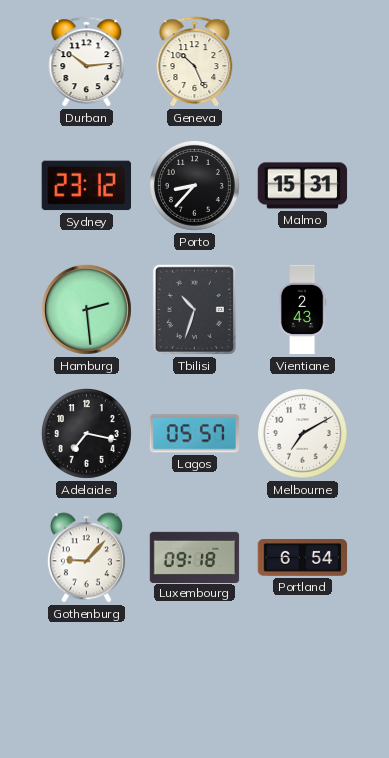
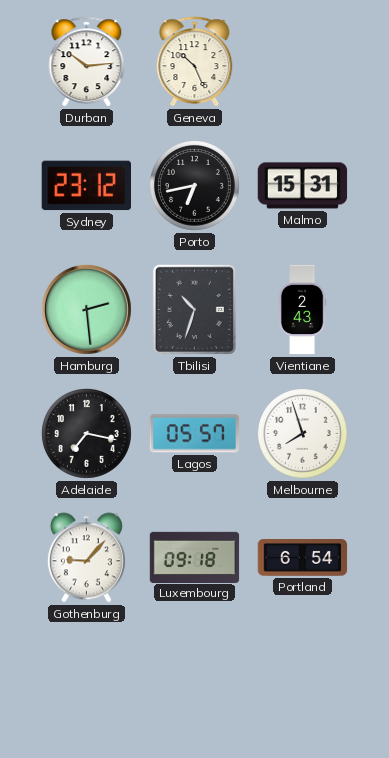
Porto: 8:37 -> 6:43 (194, 185)
Melbourne: 7:10 -> 7:57 (302, 433)
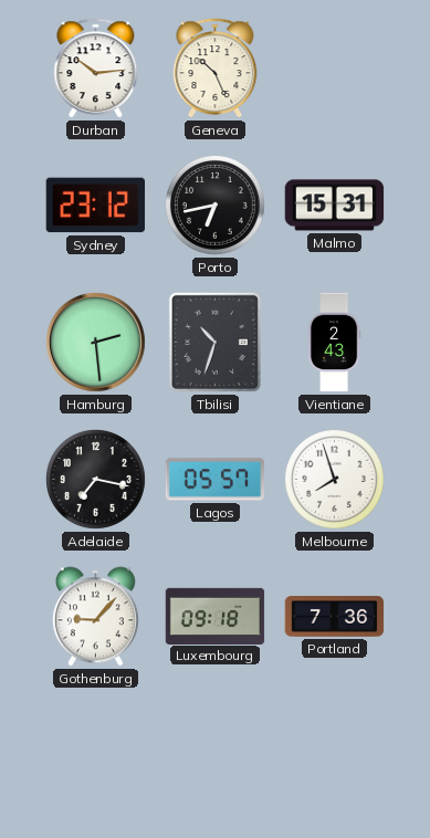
Portland: 6:54 -> 7:36 (335, 617)
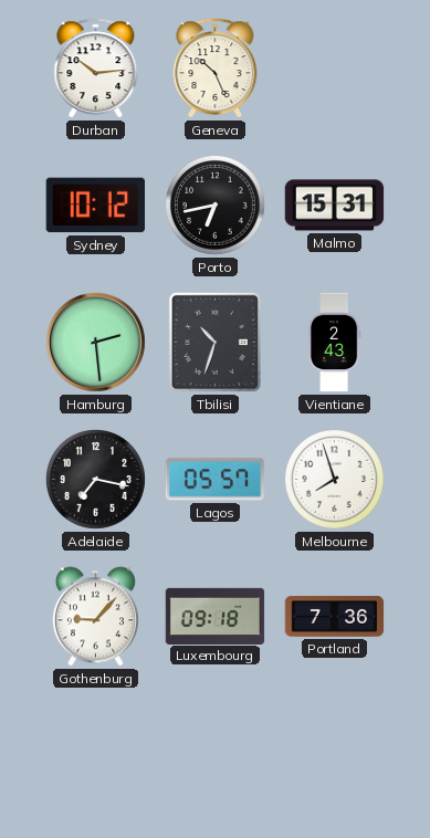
Sydney: 23:12 -> 10:12 (95, 206)
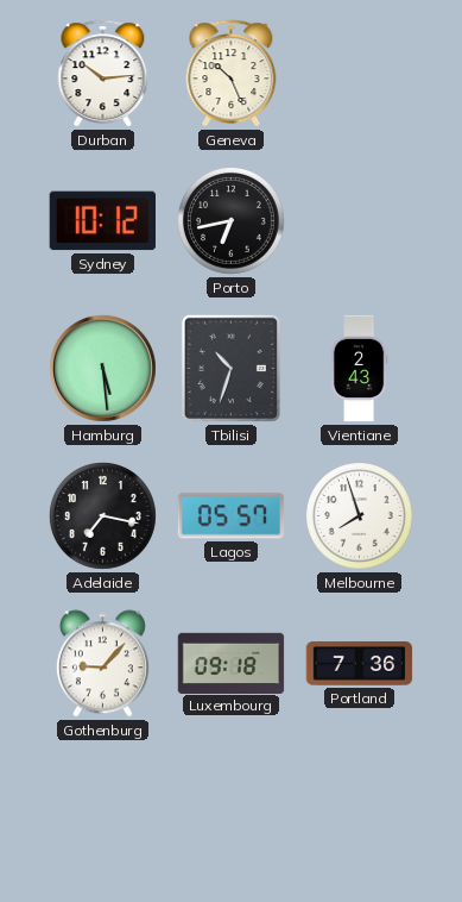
Malmo: 15:31 -> none (335, 206)
Hamburg: 2:29 -> 5:29 (102, 368)
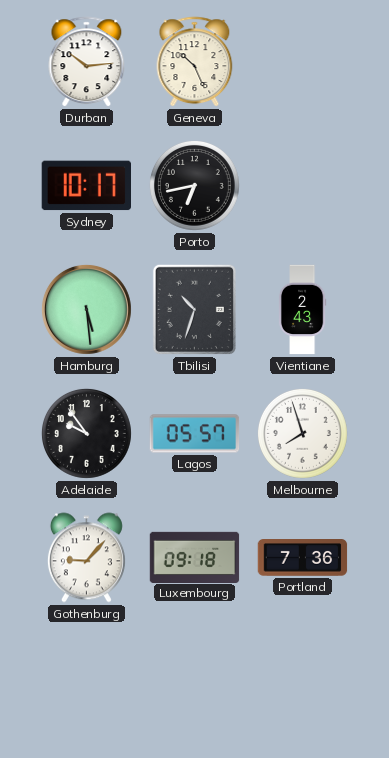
Sydney: 10:12 -> 10:17 (86, 186)
Adelaide: 7:17 -> 9:54 (86, 433)
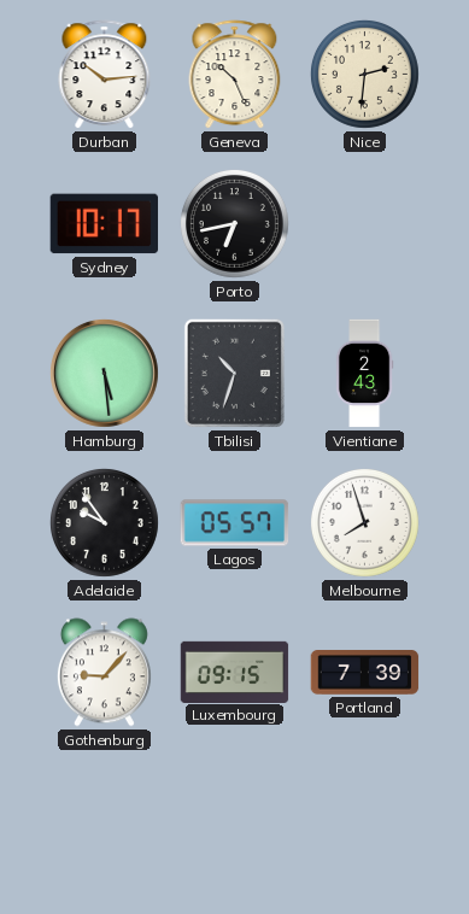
Nice: none -> 2:31 (364, 74)
Luxembourg: 09:18 -> 09:15 (235, 672)
Portland: 7:36 -> 7:39 (365, 673)
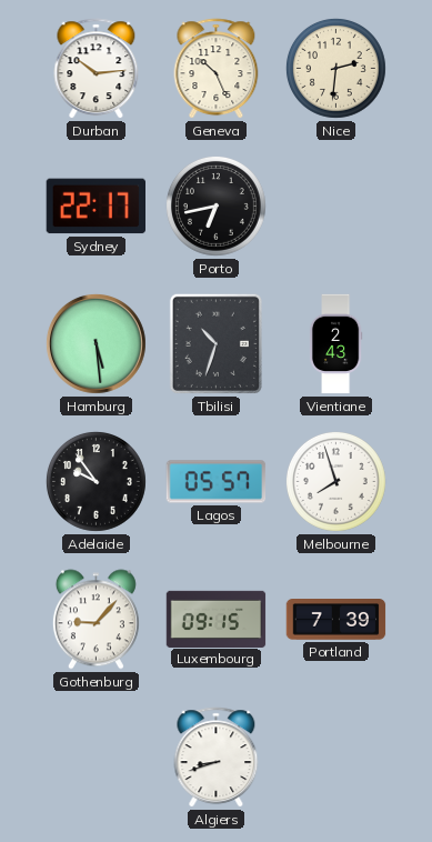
Sydney: 10:17 -> 22:17 (96, 207)
Algiers: none -> 8:42 (217, 758)
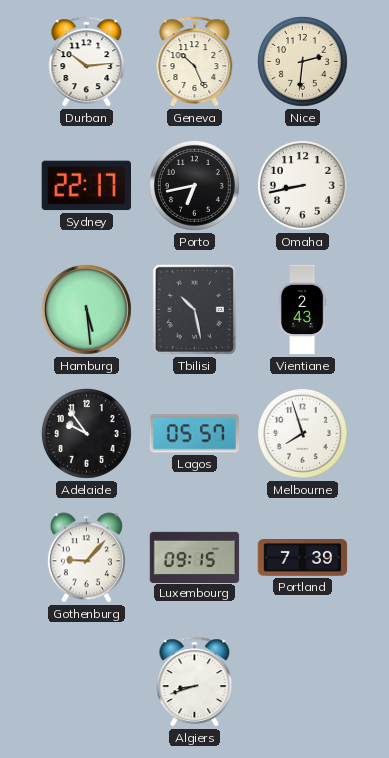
Omaha: none -> 8:43 (302, 185)
Tbilisi: 10:33 -> 10:28 (194, 309)
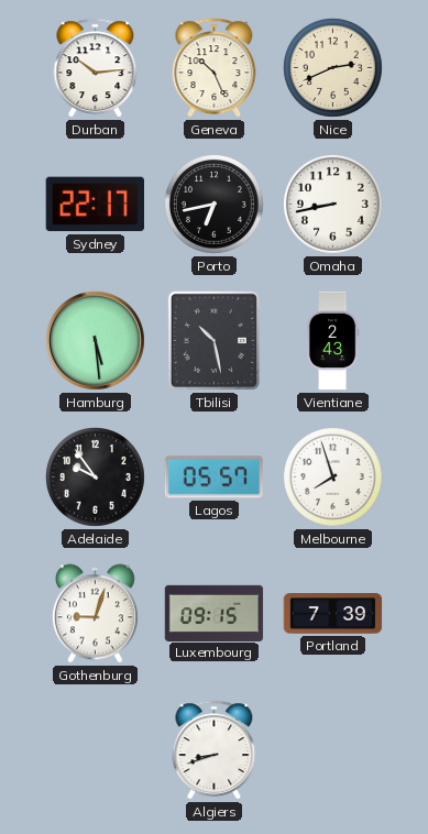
Nice: 2:31 -> 2:41 (332, 67)
Gothenburg: 9:07 -> 9:03 (95, 614)
